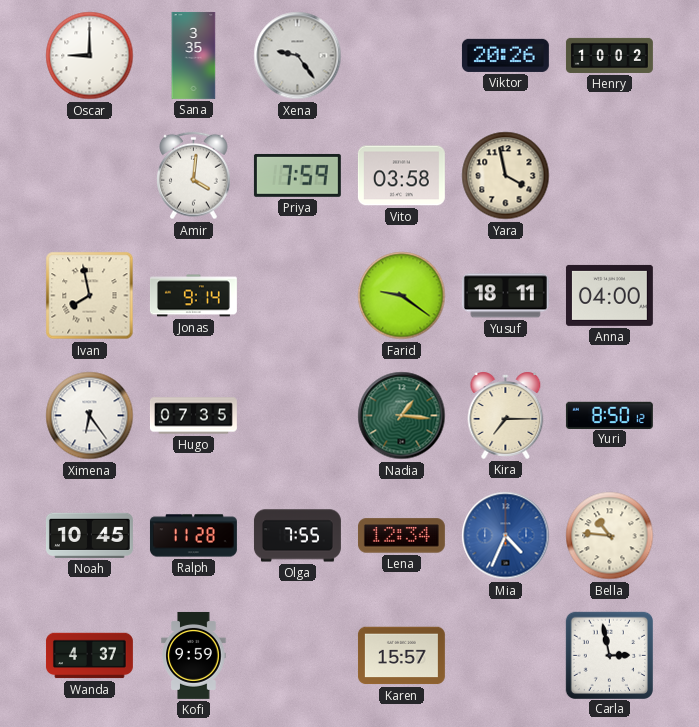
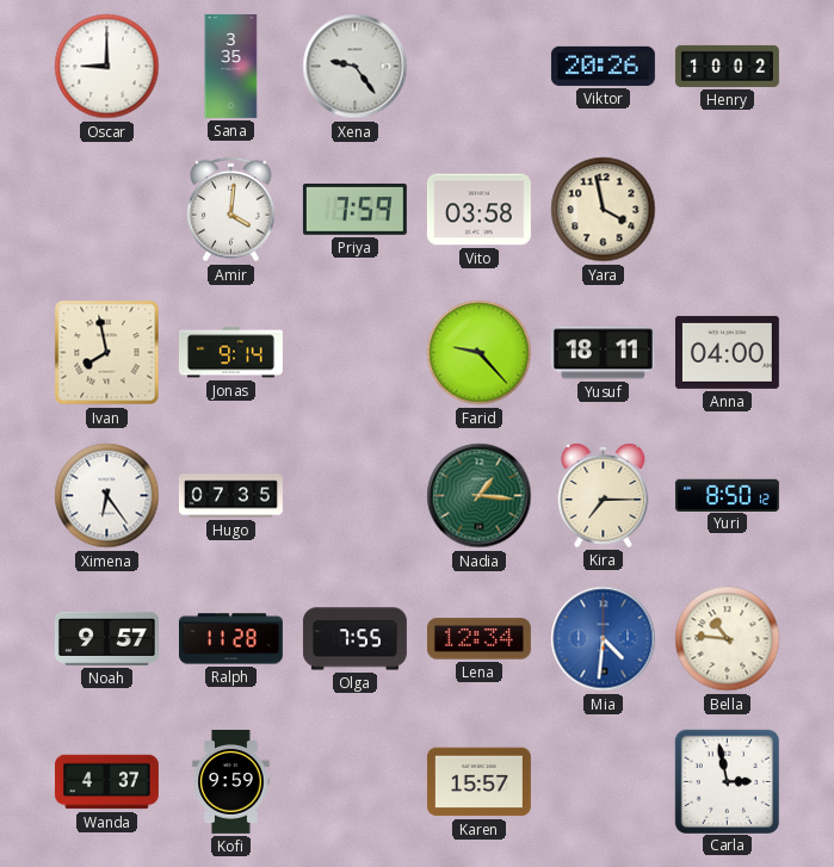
Farid: 9:21 -> 9:23 (480, 353)
Noah: 10:45 -> 9:57 (106, 638)
Mia: 4:34 -> 4:31 (604, 639)
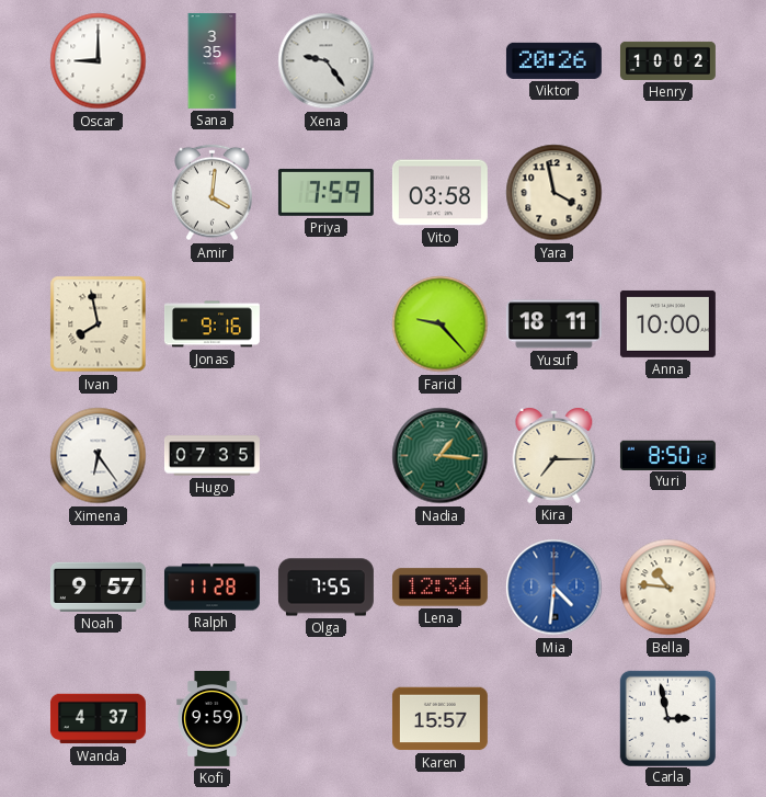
Jonas: 9:14 -> 9:16 (211, 325)
Anna: 04:00 -> 10:00 (667, 323)
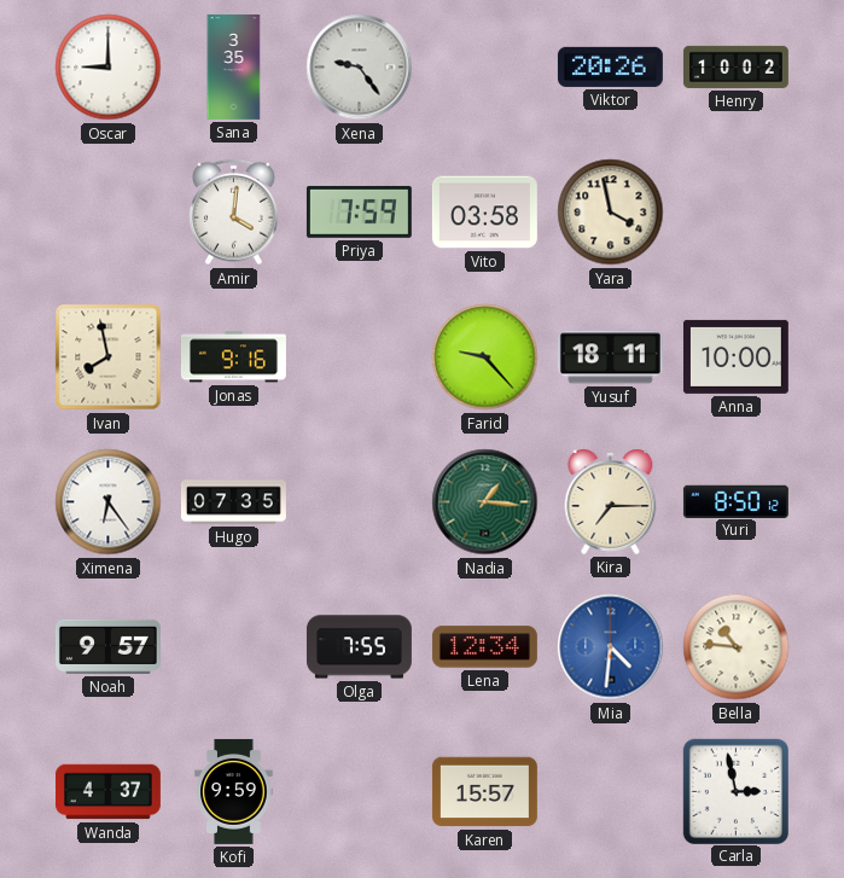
Ralph: 11:28 -> none (211, 588)
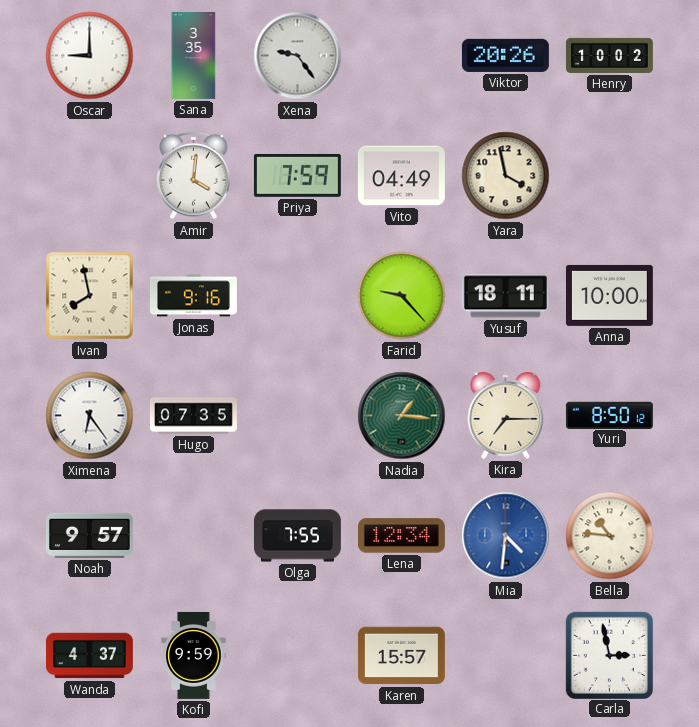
Vito: 03:58 -> 04:49 (401, 176)
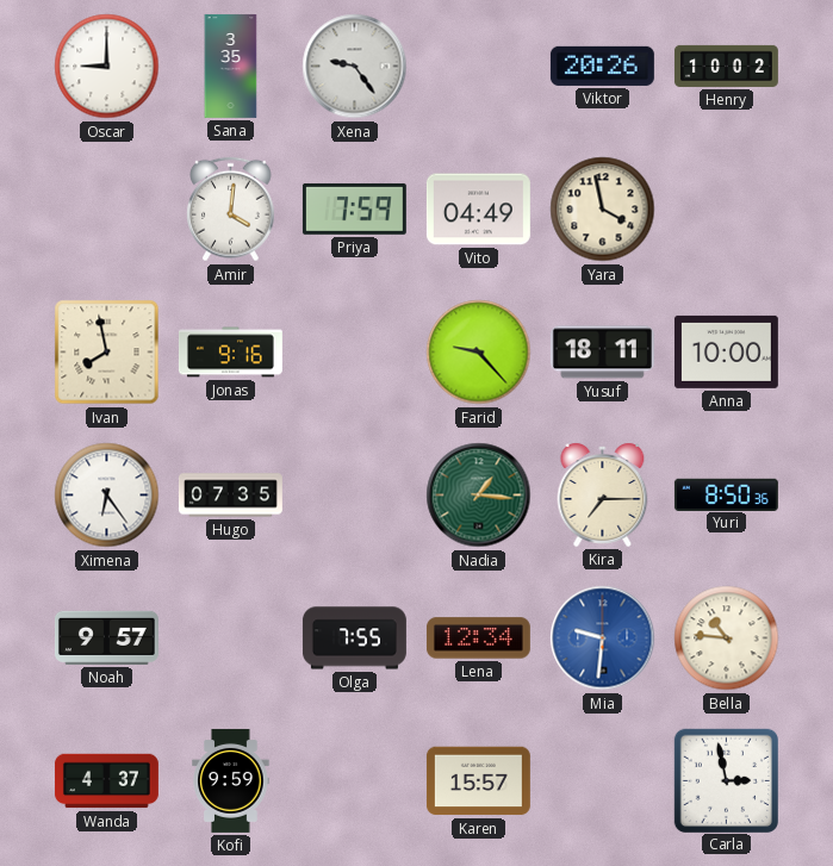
Yuri: 8:50:12 -> 8:50:36 (726, 494)
Mia: 4:31 -> 9:31 (603, 638)
